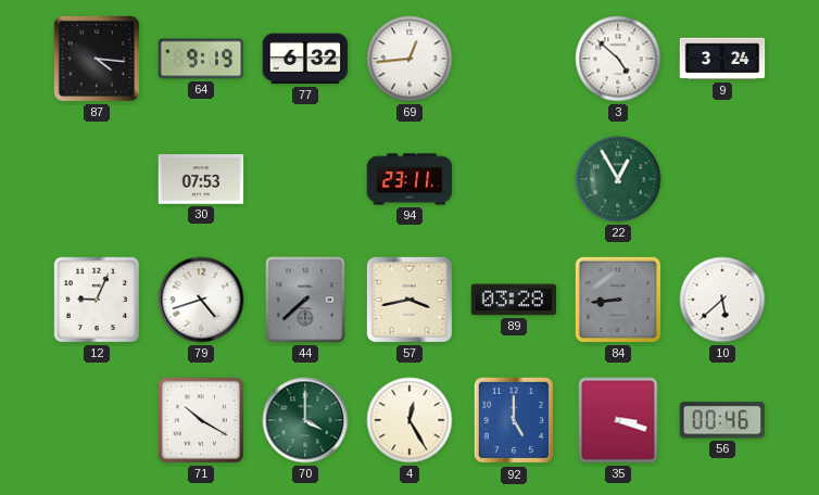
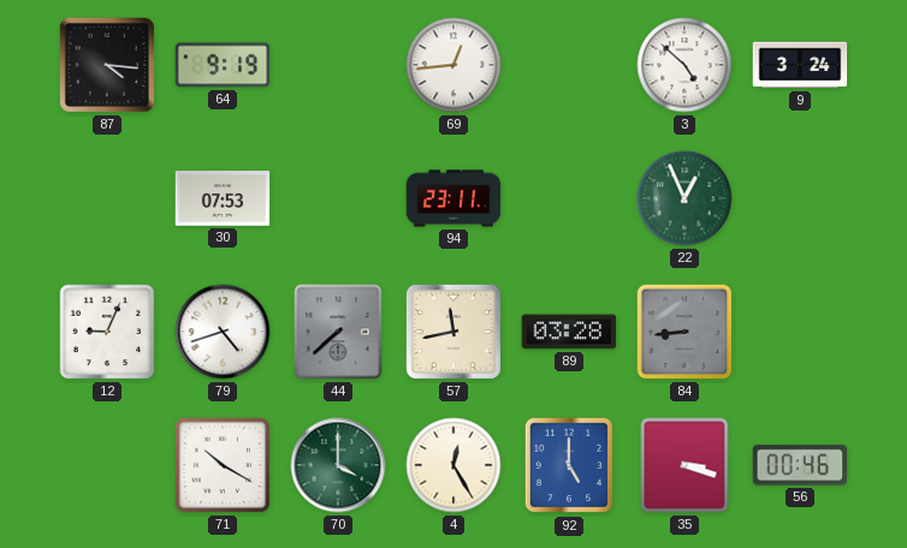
77: 6:32 -> none (305, 59)
22: 12:55 -> 12:56 (684, 198)
57: 3:43 -> 11:43 (453, 332)
10: 5:38 -> none (722, 300)
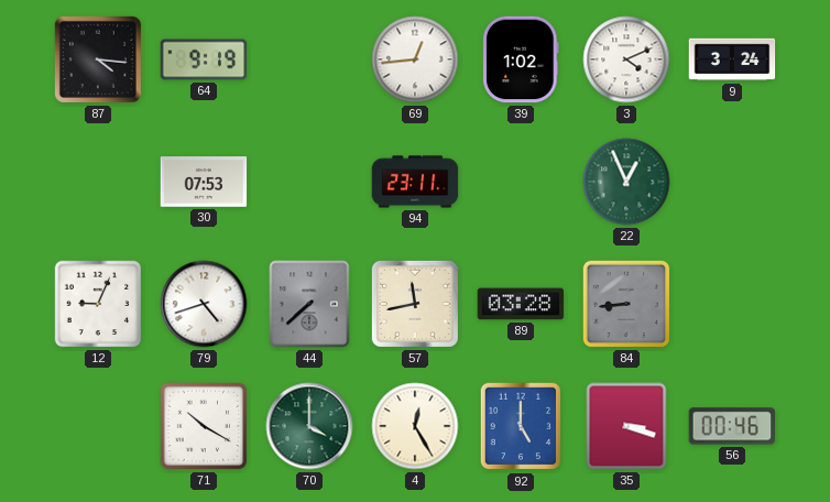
39: none -> 1:02 (521, 59)
3: 4:52 -> 4:11 (626, 59)
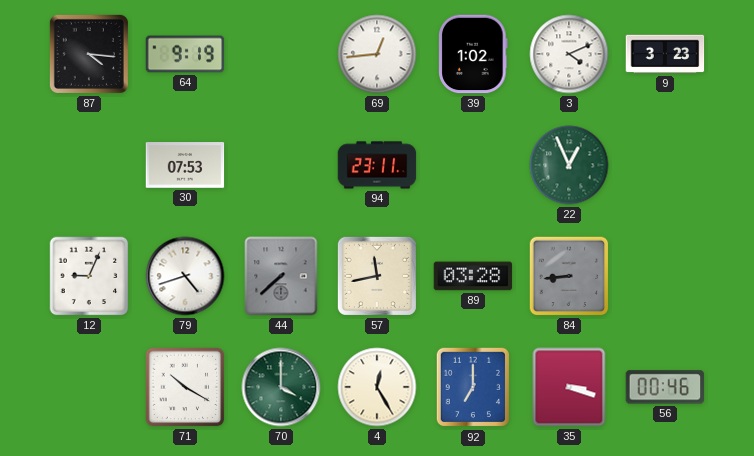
9: 3:24 -> 3:23 (665, 54)
92: 5:00 -> 7:00 (473, 387)
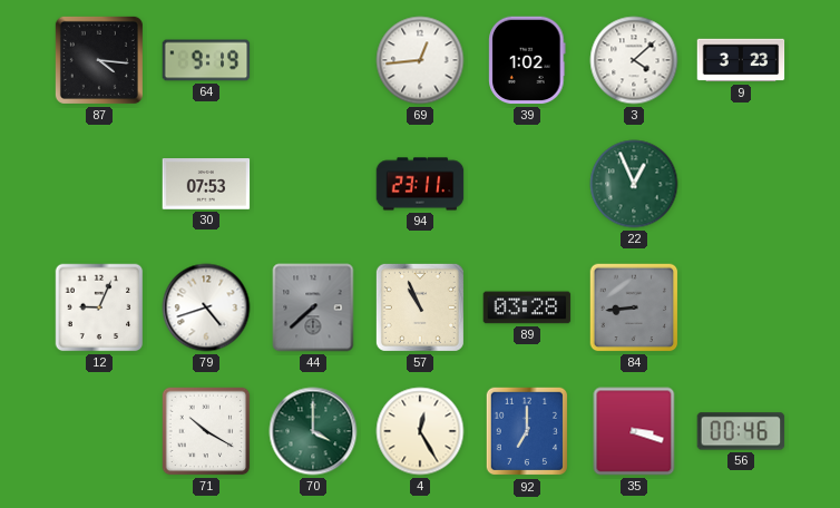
3: 4:11 -> 4:08 (634, 60)
57: 11:43 -> 10:56 (420, 307)
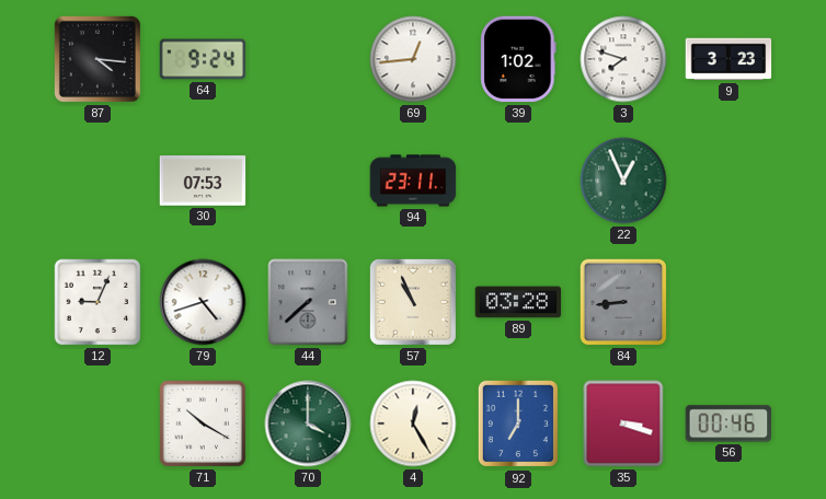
64: 9:19 -> 9:24 (203, 59)
3: 4:08 -> 7:48 (623, 59)
